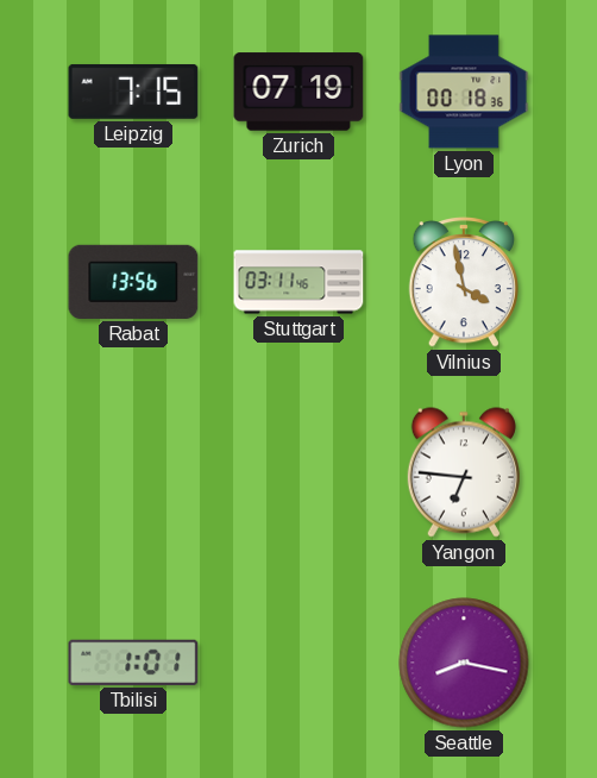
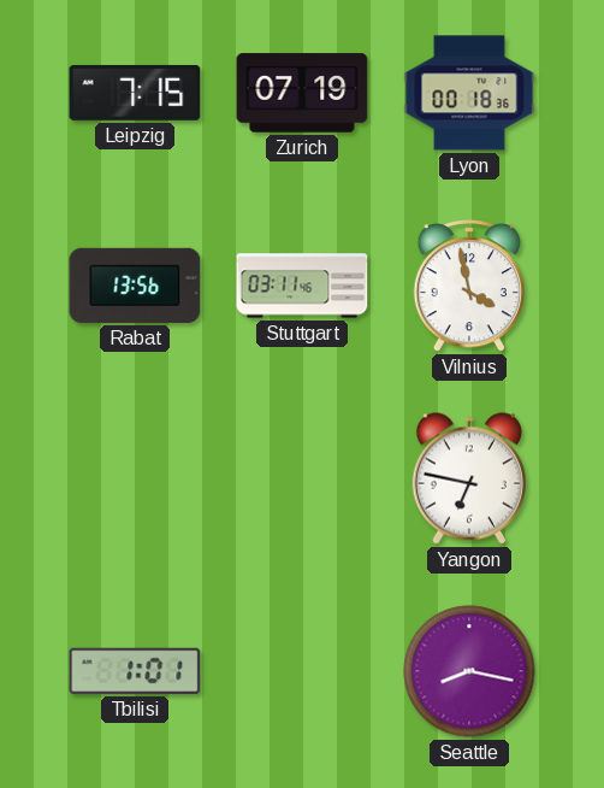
Yangon: 6:46 -> 6:47 (469, 478)
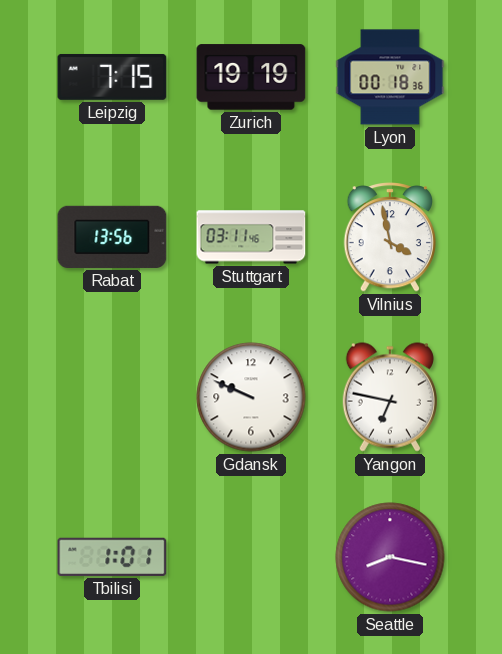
Zurich: 07:19 -> 19:19 (251, 77)
Gdansk: none -> 9:49 (251, 397)
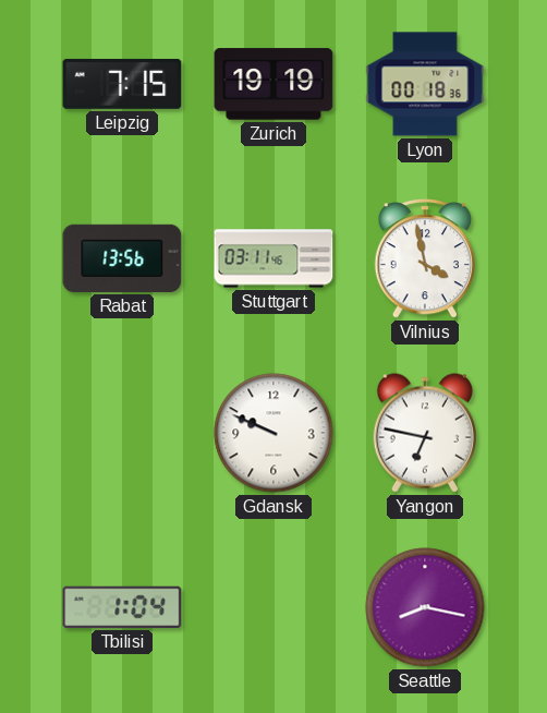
Tbilisi: 1:01 -> 1:04 (122, 607)
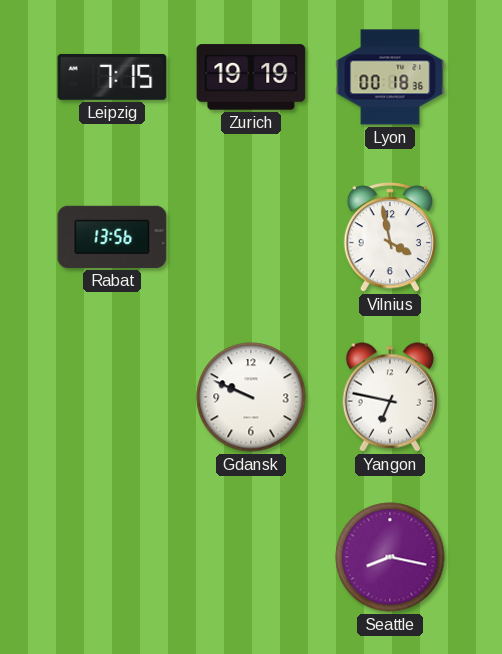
Stuttgart: 03:11 -> none (273, 258)
Tbilisi: 1:04 -> none (122, 607)
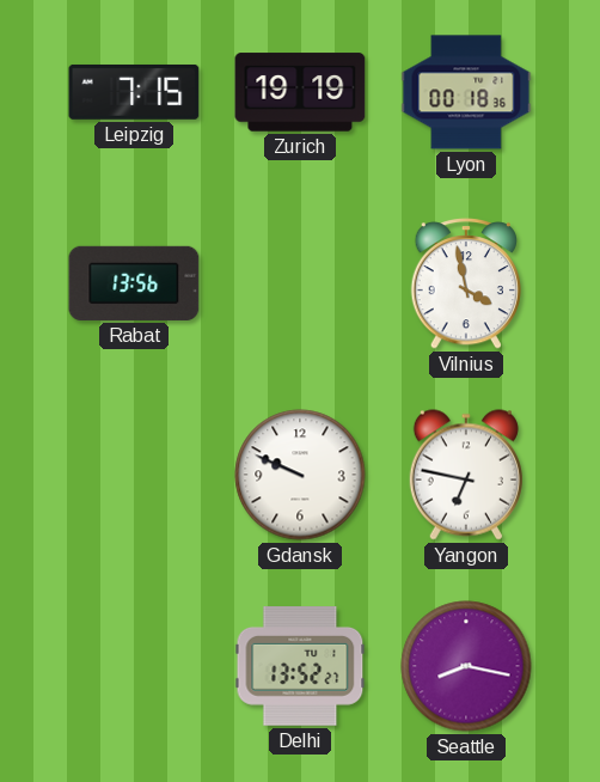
Delhi: none -> 13:52 (300, 667)
